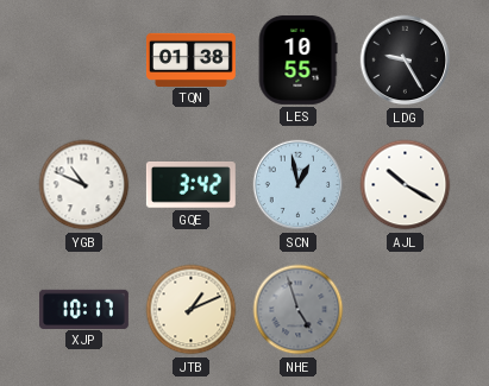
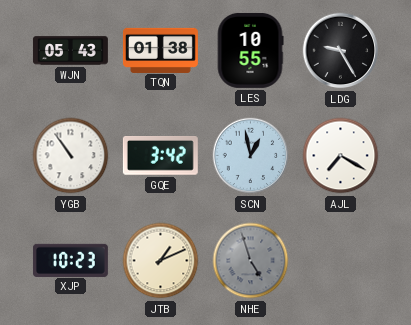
WJN: none -> 05:43 (70, 51)
YGB: 10:49 -> 10:54 (71, 156)
AJL: 10:20 -> 7:20 (341, 156)
XJP: 10:17 -> 10:23 (70, 260)
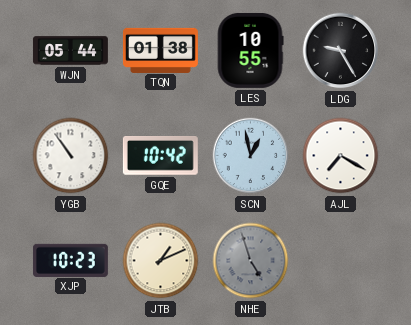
WJN: 05:43 -> 05:44 (70, 51)
GQE: 3:42 -> 10:42 (160, 156)
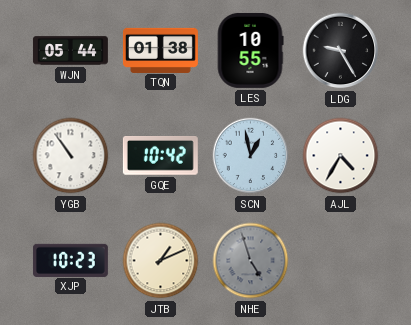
AJL: 7:20 -> 4:35 (341, 156)
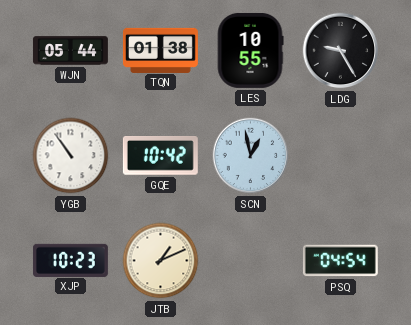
AJL: 4:35 -> none (341, 156)
NHE: 4:57 -> none (251, 261)
PSQ: none -> 04:54 (340, 261)
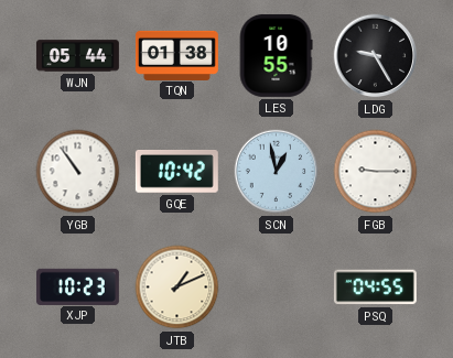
FGB: none -> 9:15 (376, 172)
PSQ: 04:54 -> 04:55 (375, 288)
